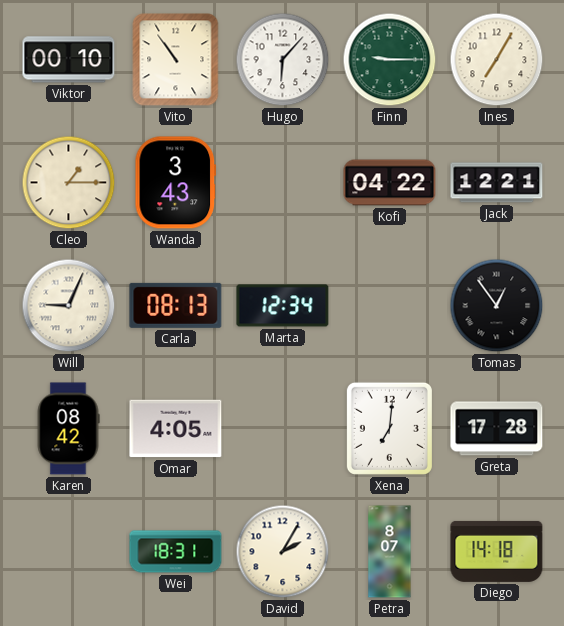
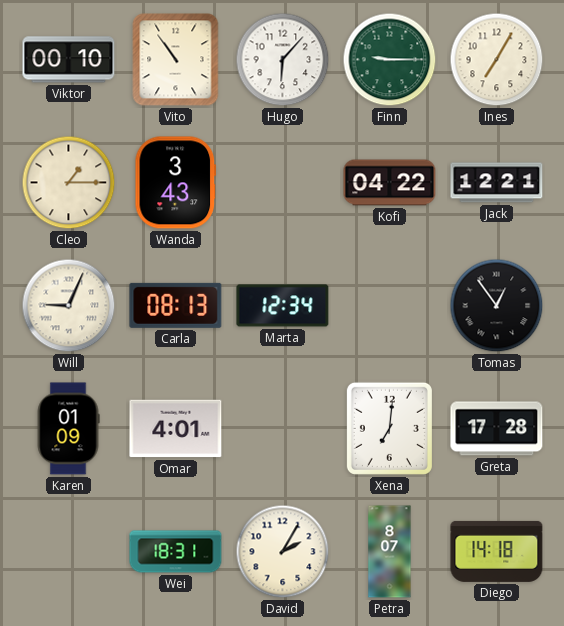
Karen: 08:42 -> 01:09 (68, 429)
Omar: 4:05 -> 4:01 (176, 429)
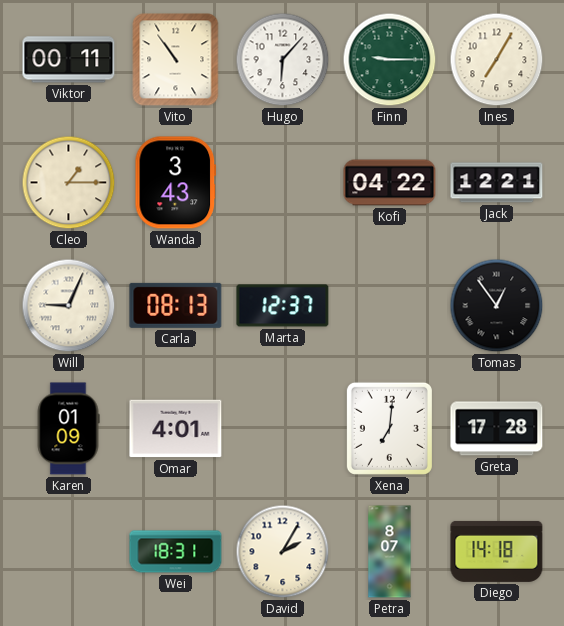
Viktor: 00:10 -> 00:11 (69, 60)
Marta: 12:34 -> 12:37 (283, 306)
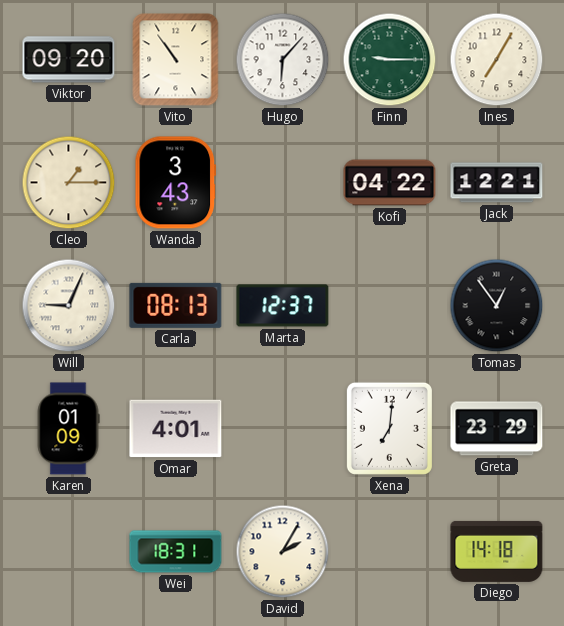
Viktor: 00:11 -> 09:20 (69, 60)
Greta: 17:28 -> 23:29 (497, 429)
Petra: 8:07 -> none (390, 552)
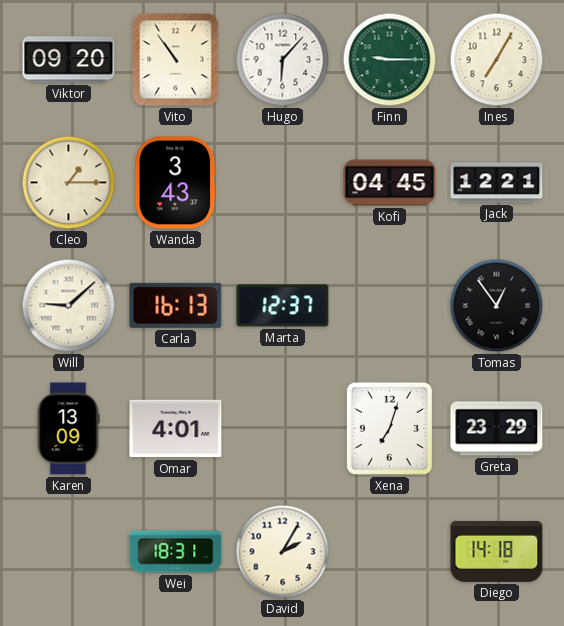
Kofi: 04:22 -> 04:45 (390, 183)
Will: 9:04 -> 9:08 (69, 306)
Carla: 08:13 -> 16:13 (176, 305)
Karen: 01:09 -> 13:09 (68, 429)
Xena: 7:01 -> 7:03 (389, 428)
